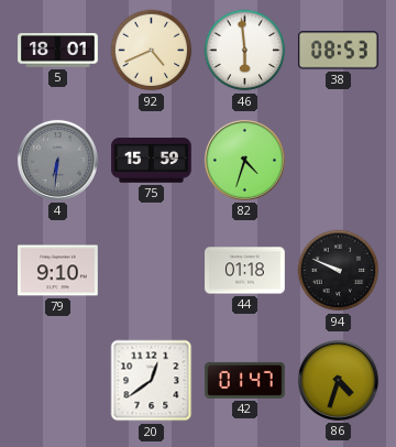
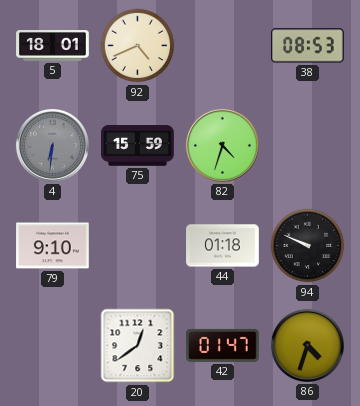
46: 5:59 -> none (245, 51)
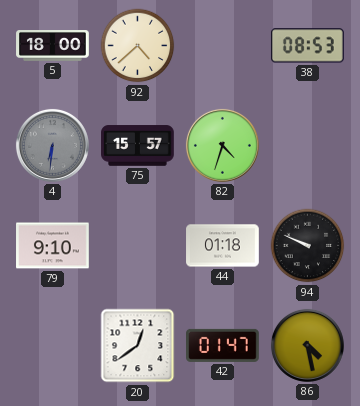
5: 18:01 -> 18:00 (53, 46)
92: 4:41 -> 4:38 (138, 46)
75: 15:59 -> 15:57 (138, 146)
86: 4:33 -> 4:28 (307, 345)
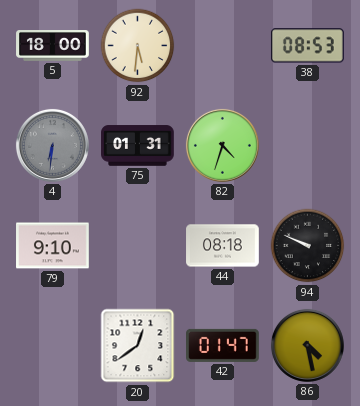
92: 4:38 -> 5:31 (138, 46)
75: 15:57 -> 01:31 (138, 146)
44: 01:18 -> 08:18 (223, 246)
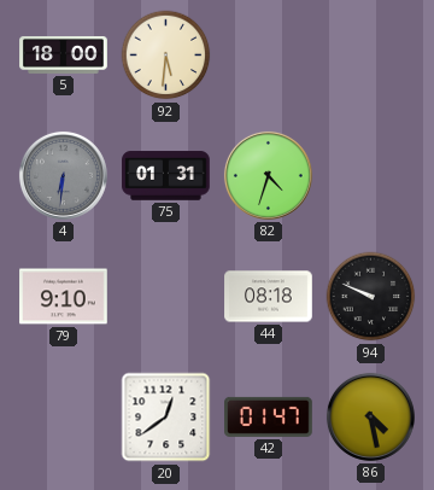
38: 08:53 -> none (307, 46)
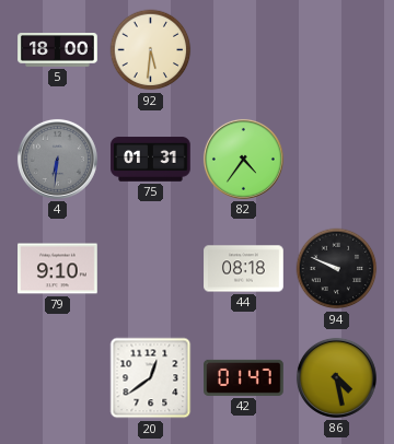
82: 4:33 -> 4:36 (243, 159)
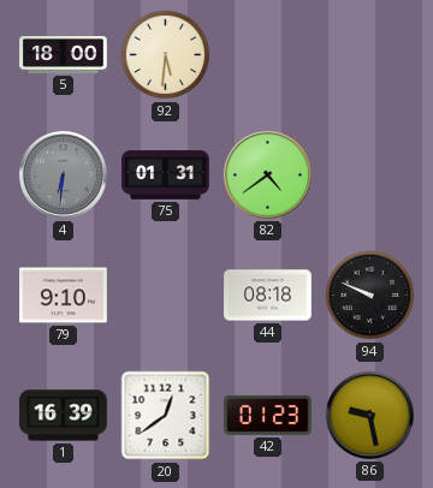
82: 4:36 -> 4:39 (267, 174)
1: none -> 16:39 (64, 416)
42: 01:47 -> 01:23 (268, 415)
86: 4:28 -> 9:28 (369, 415)
